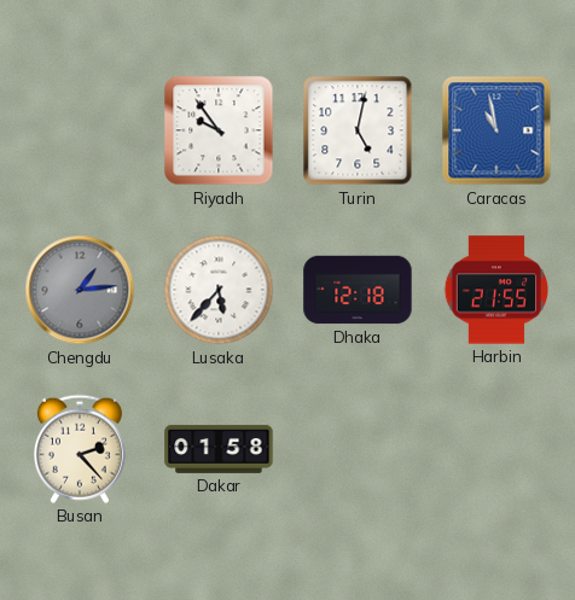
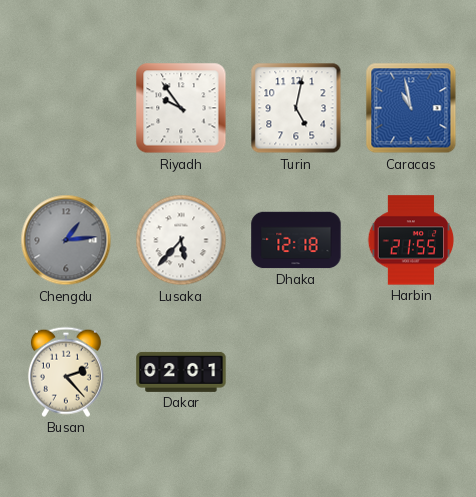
Dakar: 01:58 -> 02:01 (181, 372)
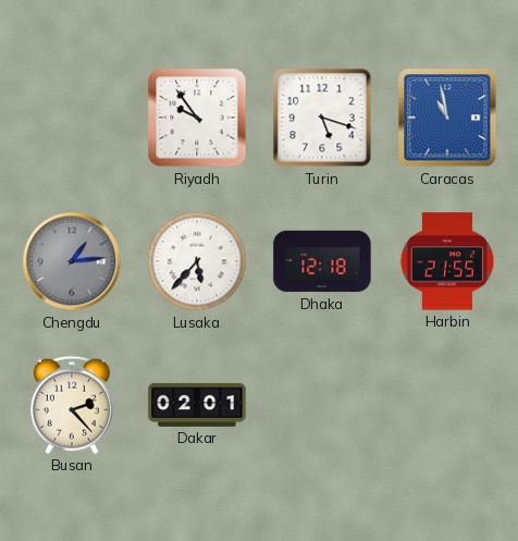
Turin: 5:02 -> 5:18 (322, 118)
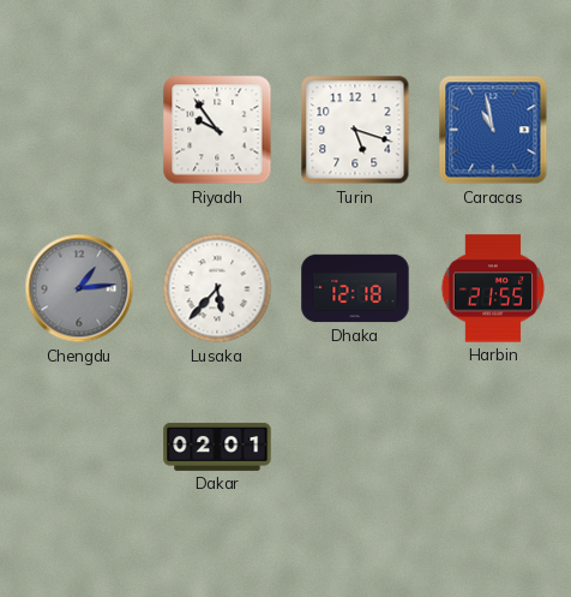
Busan: 2:23 -> none (72, 405)
